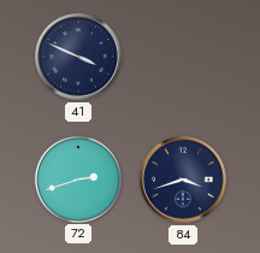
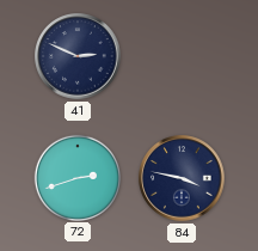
41: 3:49 -> 2:49 (78, 56)
84: 3:42 -> 3:47 (182, 178)
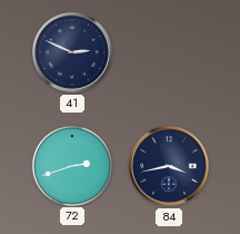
84: 3:47 -> 3:43 (169, 166)
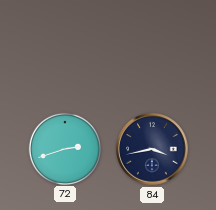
41: 2:49 -> none (72, 52)
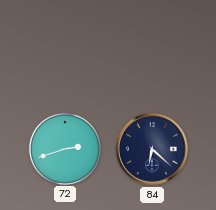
84: 3:43 -> 6:22 (152, 149)
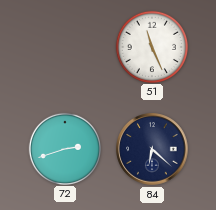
51: none -> 11:26 (151, 46)
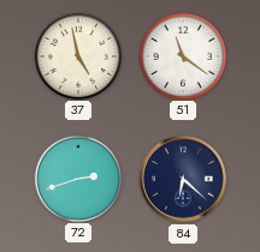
37: none -> 4:58 (77, 55)
51: 11:26 -> 11:21 (182, 55)
